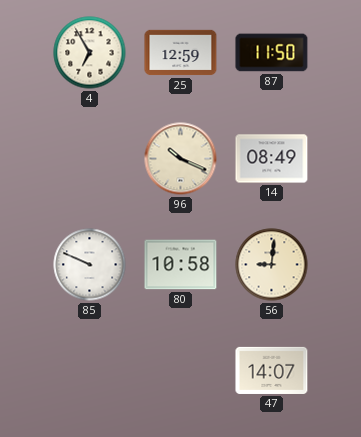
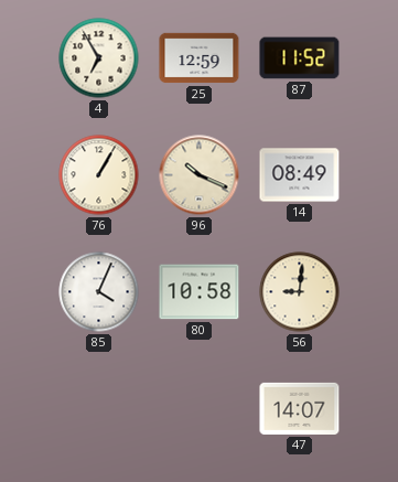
87: 11:50 -> 11:52 (300, 58)
76: none -> 1:05 (99, 175)
85: 9:49 -> 4:04 (99, 292)
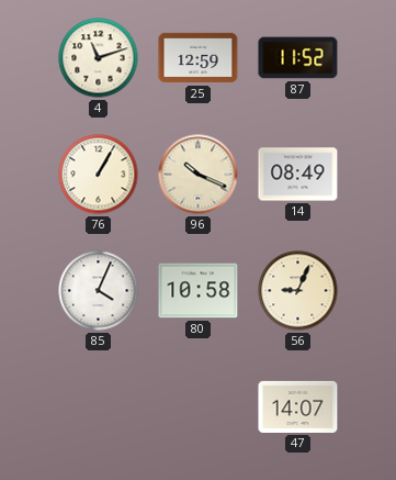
4: 6:55 -> 11:12 (99, 58)
56: 9:01 -> 9:04 (298, 291)
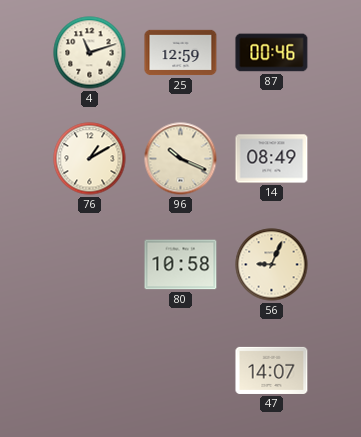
87: 11:52 -> 00:46 (272, 53)
76: 1:05 -> 1:10 (90, 159)
85: 4:04 -> none (99, 291)
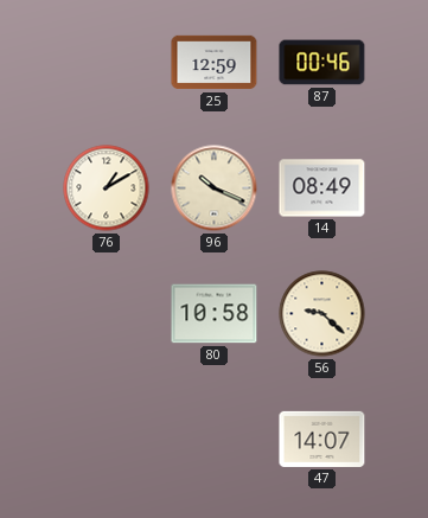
4: 11:12 -> none (90, 53)
56: 9:04 -> 9:22 (322, 314)
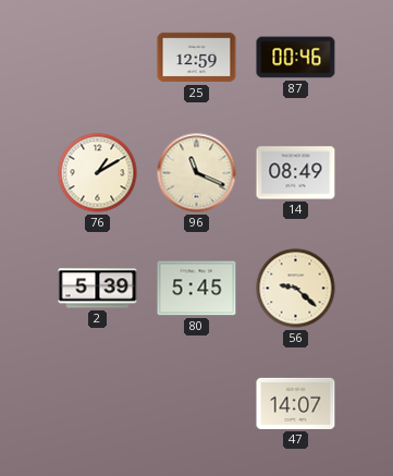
96: 10:19 -> 11:19 (197, 173)
2: none -> 5:39 (98, 289)
80: 10:58 -> 5:45 (197, 289)
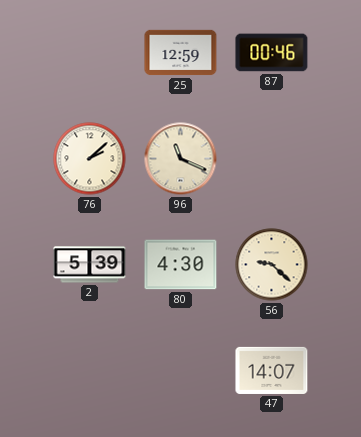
76: 1:10 -> 2:08 (90, 159)
14: 08:49 -> none (296, 173)
80: 5:45 -> 4:30 (181, 265)
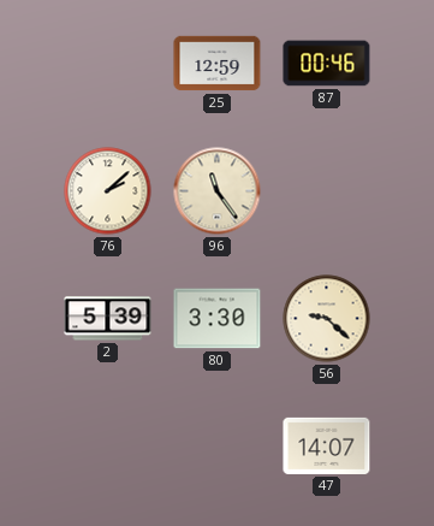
96: 11:19 -> 11:24 (218, 191)
80: 4:30 -> 3:30 (218, 319)
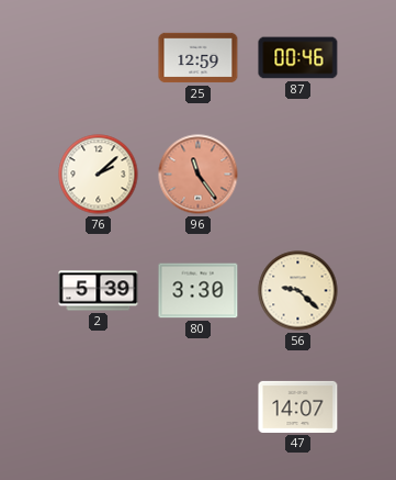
96 dial: cream -> salmon (199, 175)
